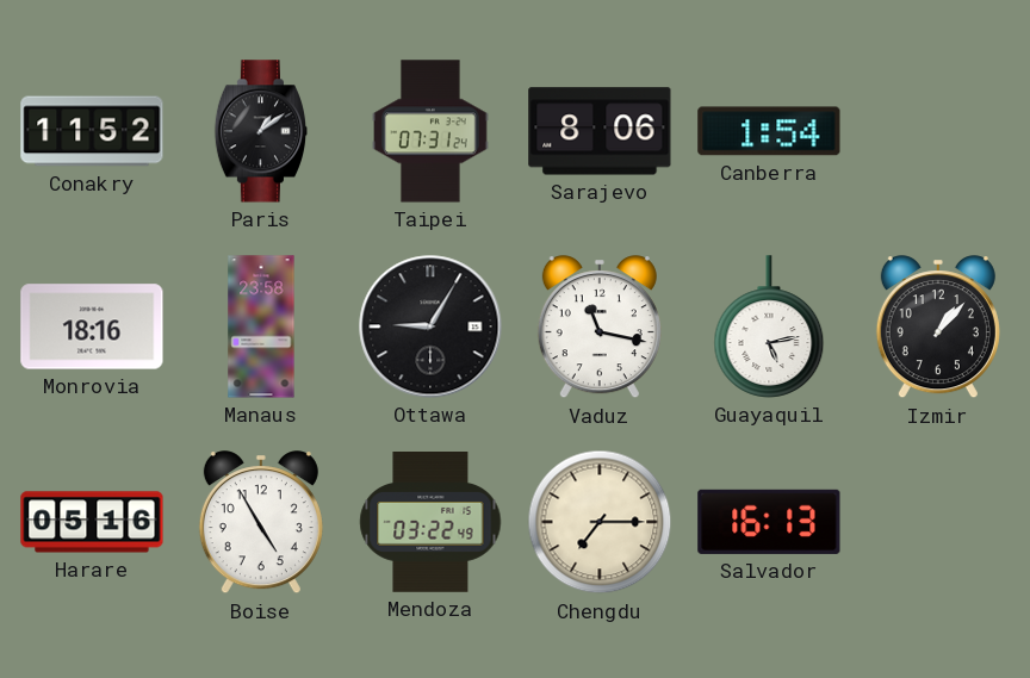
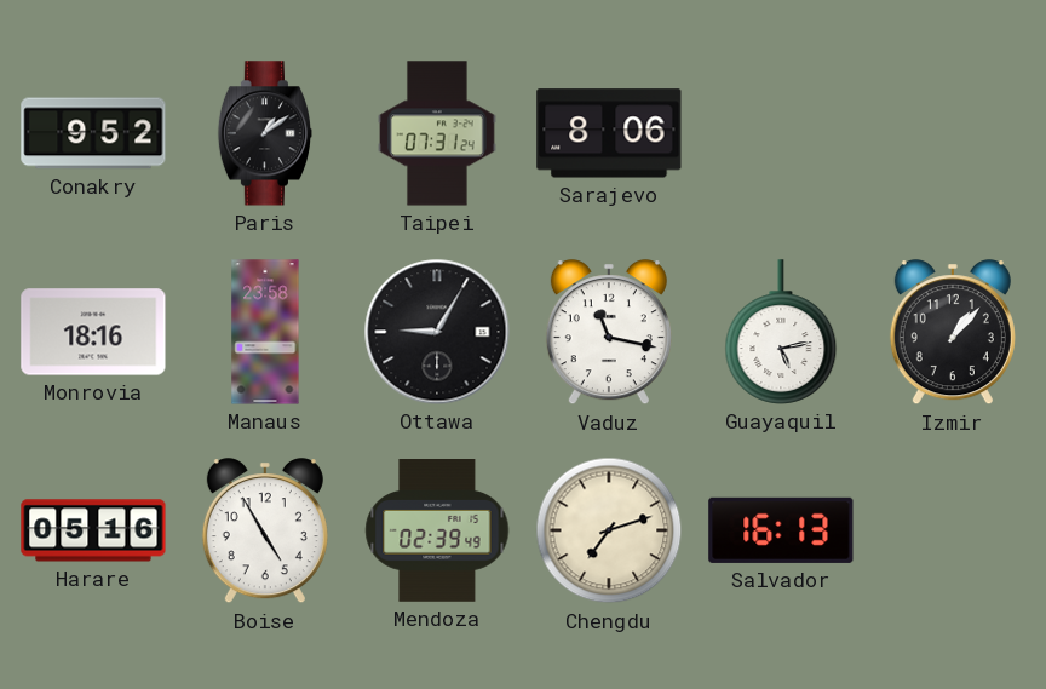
Conakry: 11:52 -> 9:52 (93, 133)
Canberra: 1:54 -> none (769, 131)
Mendoza: 03:22 -> 02:39 (437, 532)
Chengdu: 7:15 -> 7:12 (609, 530)
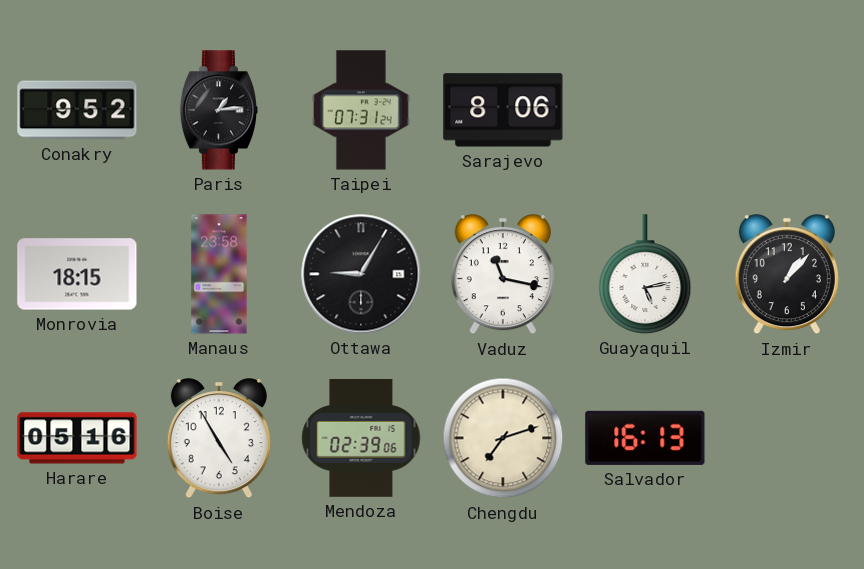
Paris: 1:09 -> 1:14 (218, 110)
Monrovia: 18:16 -> 18:15 (77, 274)
Mendoza: 02:39:49 -> 02:39:06 (361, 439)
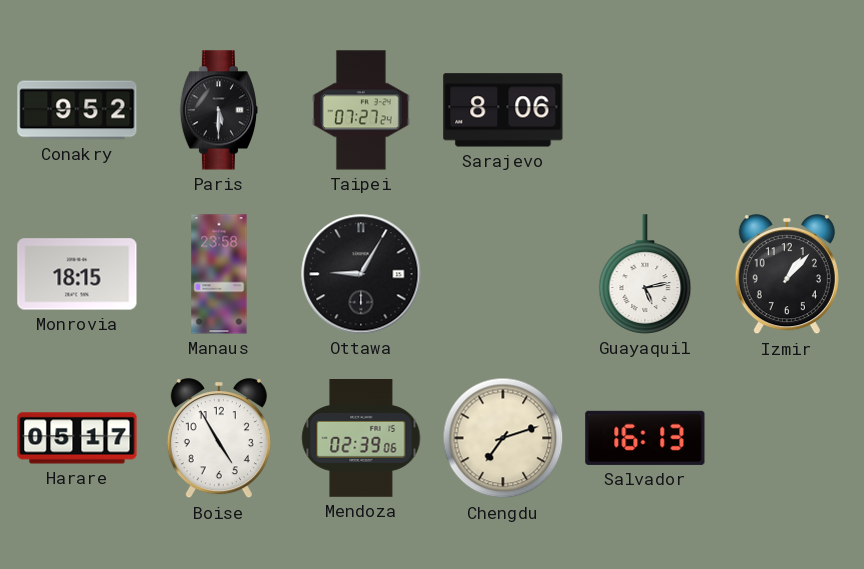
Paris: 1:14 -> 5:30 (218, 110)
Taipei: 07:31 -> 07:27 (362, 110)
Vaduz: 11:17 -> none (503, 275)
Harare: 05:16 -> 05:17 (77, 438)
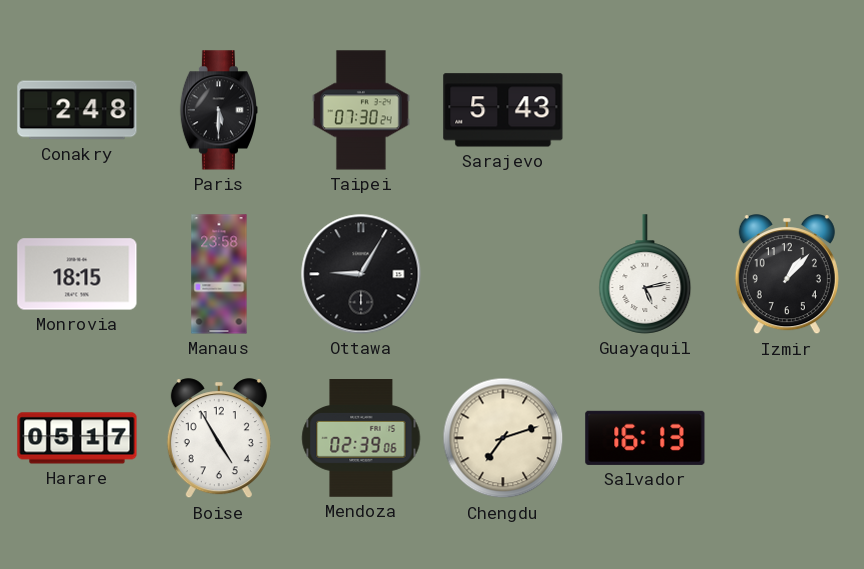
Conakry: 9:52 -> 2:48 (77, 110)
Taipei: 07:27 -> 07:30 (362, 110)
Sarajevo: 8:06 -> 5:43 (503, 110)
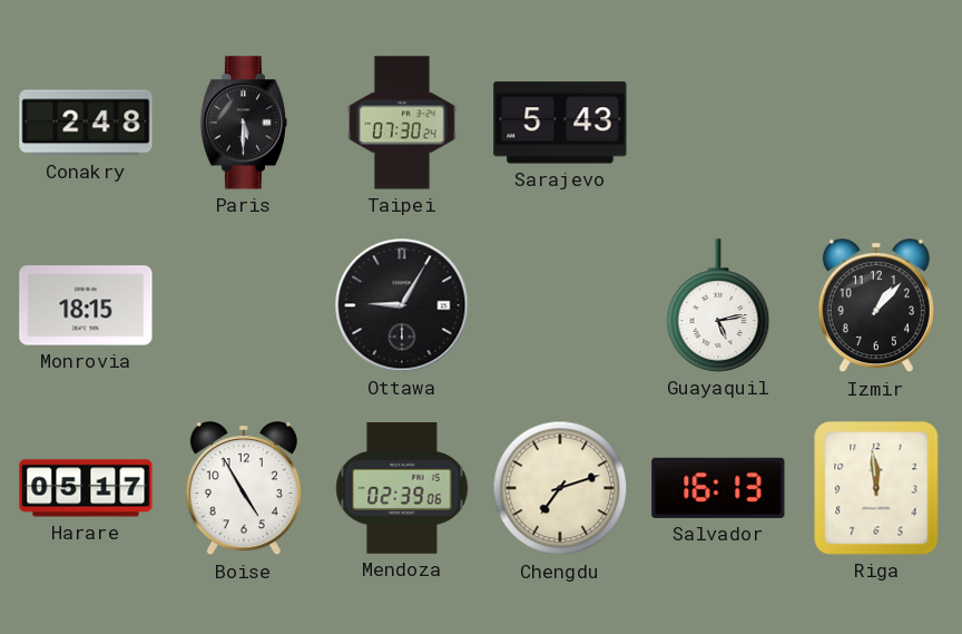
Manaus: 23:58 -> none (219, 274)
Riga: none -> 11:59 (876, 488)
